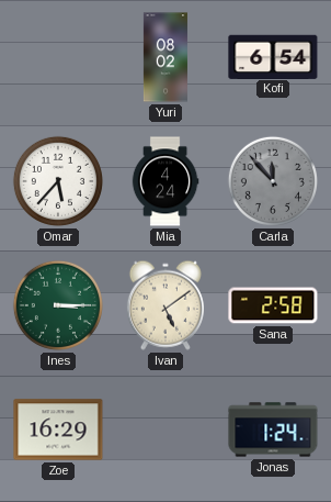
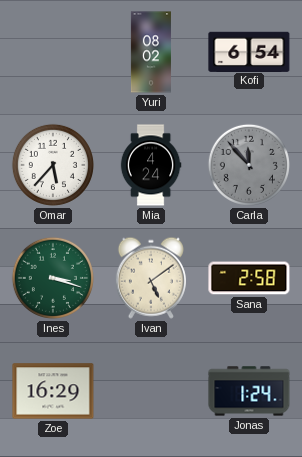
Ines: 3:15 -> 3:18 (53, 278)
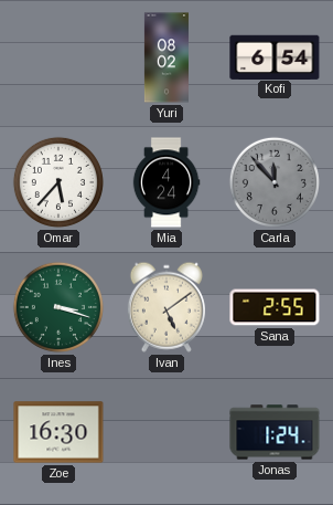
Sana: 2:58 -> 2:55 (275, 307)
Zoe: 16:29 -> 16:30 (58, 432)
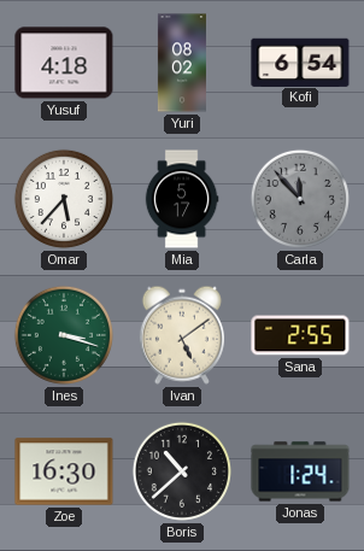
Yusuf: none -> 4:18 (64, 63)
Mia: 4:24 -> 5:17 (182, 199)
Boris: none -> 10:38 (182, 471)
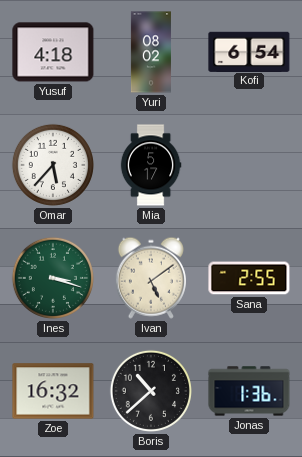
Carla: 11:53 -> none (300, 199)
Zoe: 16:30 -> 16:32 (53, 391)
Jonas: 1:24 -> 1:36 (249, 391)
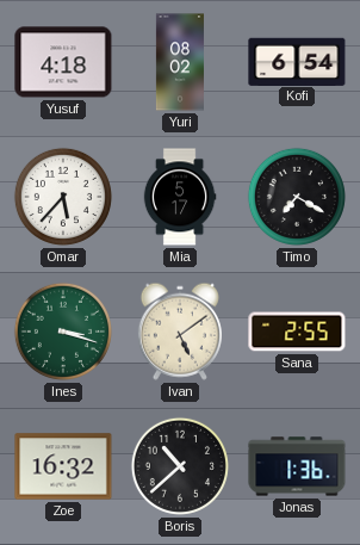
Timo: none -> 7:20 (297, 197)
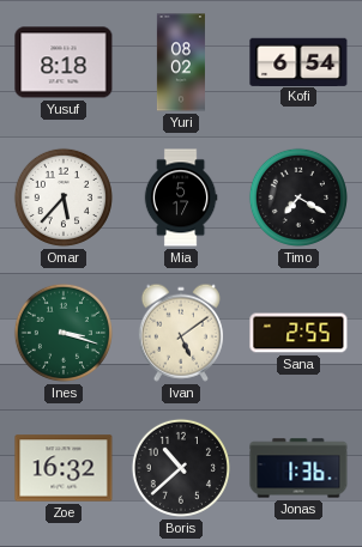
Yusuf: 4:18 -> 8:18 (64, 62)
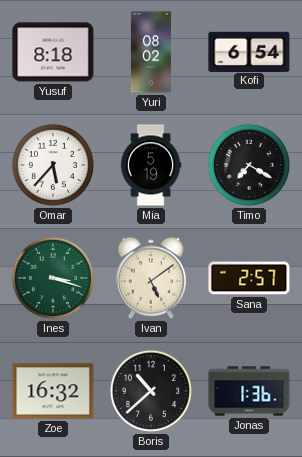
Mia: 5:17 -> 5:19 (151, 165)
Sana: 2:55 -> 2:57 (249, 278)
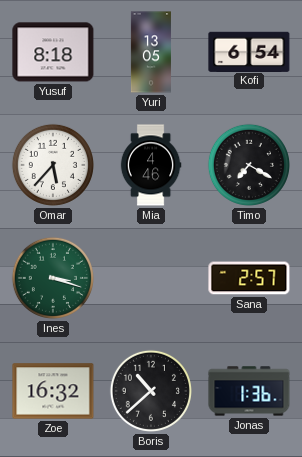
Yuri: 08:02 -> 13:05 (151, 52)
Mia: 5:19 -> 4:46 (151, 165)
Ivan: 5:09 -> none (151, 278)
